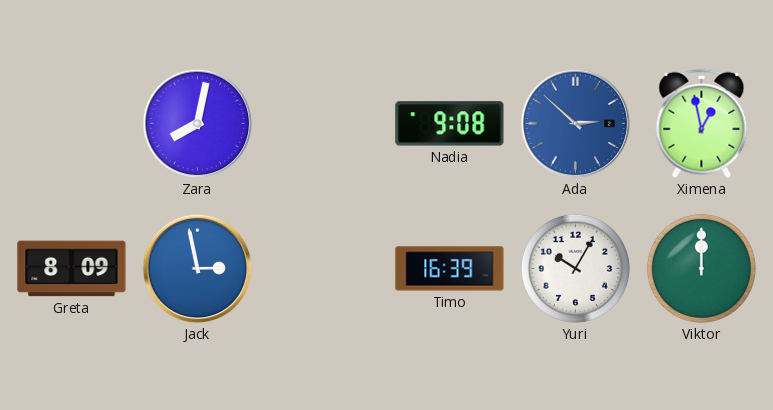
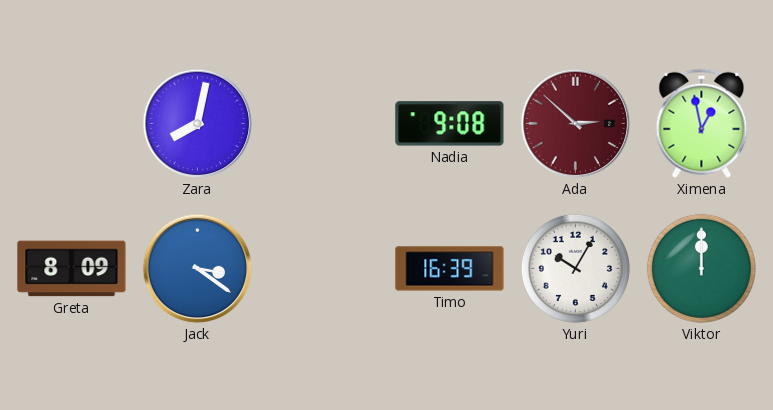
Ada dial: blue -> burgundy (576, 124)
Jack: 2:58 -> 3:21 (198, 269)
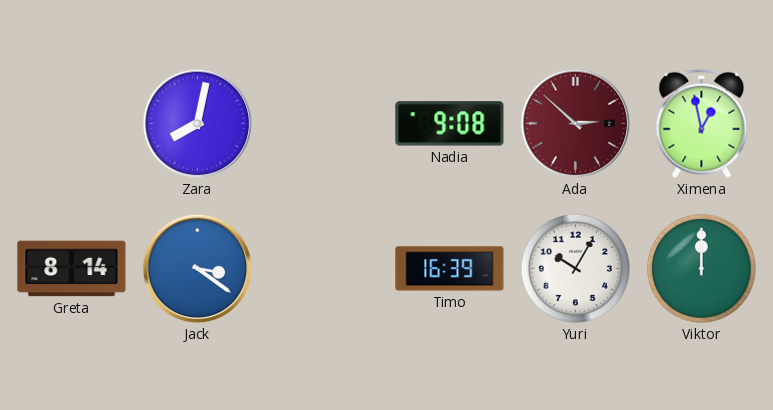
Greta: 8:09 -> 8:14 (72, 269)
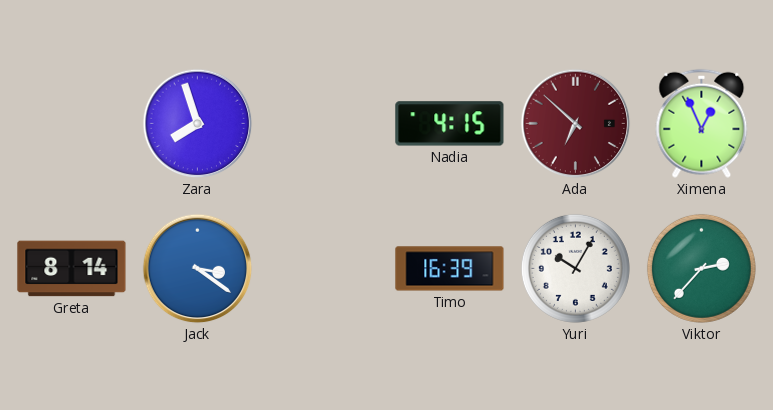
Zara: 8:02 -> 7:57 (198, 124)
Nadia: 9:08 -> 4:15 (450, 124)
Ada: 2:52 -> 6:52 (576, 124)
Ximena: 12:58 -> 12:56 (702, 123)
Viktor: 12:00 -> 2:37 (701, 268)
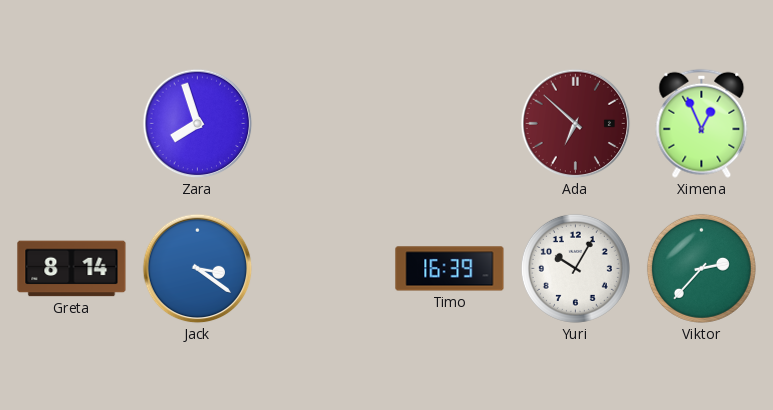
Nadia: 4:15 -> none (450, 124)
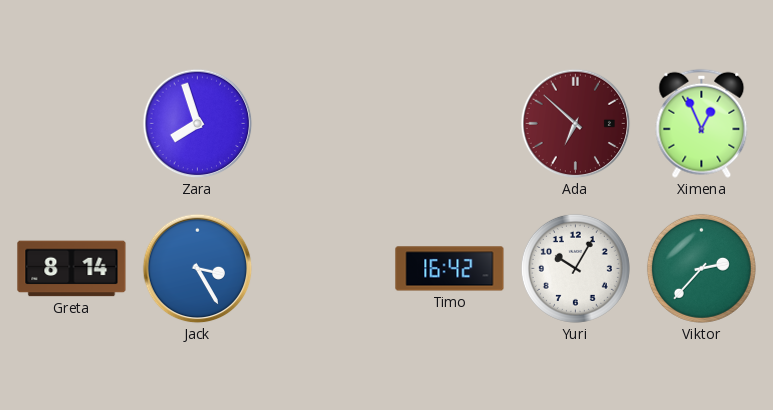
Jack: 3:21 -> 3:25 (198, 269)
Timo: 16:39 -> 16:42 (450, 269)
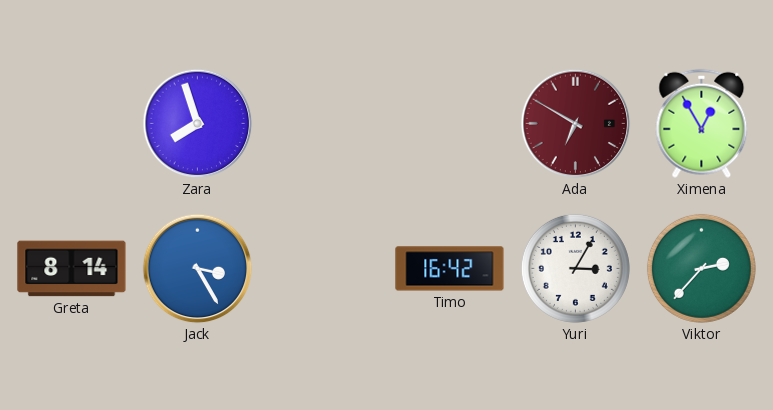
Ada: 6:52 -> 6:50 (576, 124)
Ximena: 12:56 -> 12:55 (702, 123)
Yuri: 10:05 -> 3:05 (575, 268)
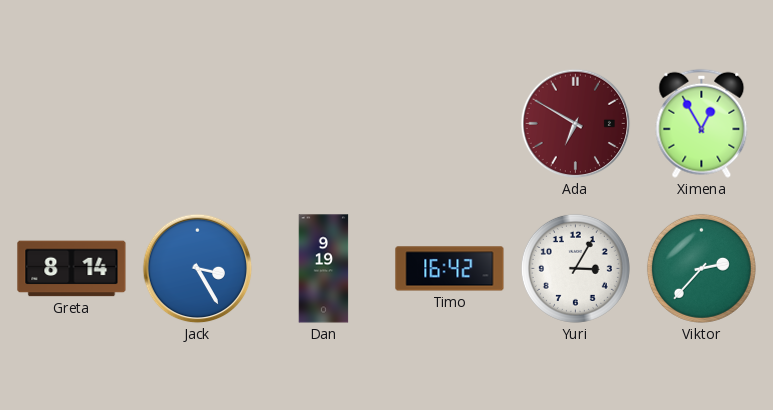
Zara: 7:57 -> none (198, 124)
Dan: none -> 9:19 (324, 269)
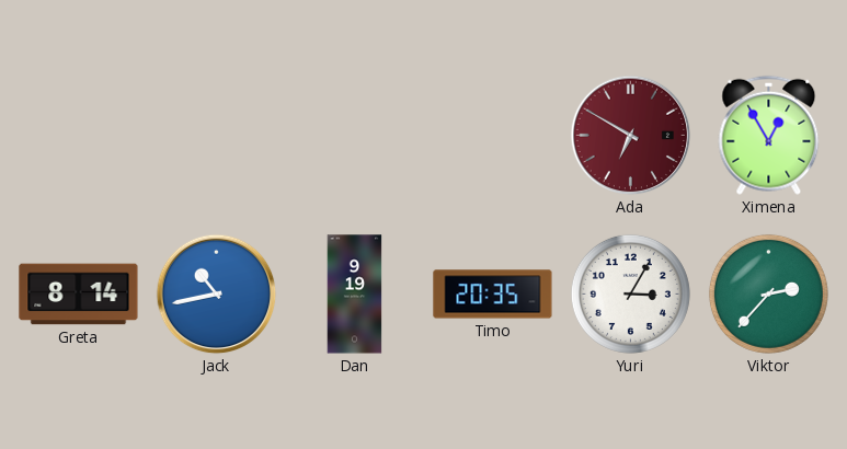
Jack: 3:25 -> 10:43 (217, 295)
Timo: 16:42 -> 20:35 (493, 295)
